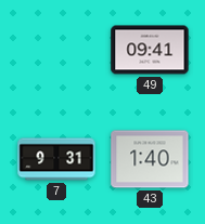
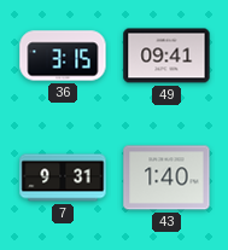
36: none -> 3:15 (63, 56)
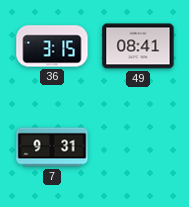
49: 09:41 -> 08:41 (138, 46)
43: 1:40 -> none (166, 178)
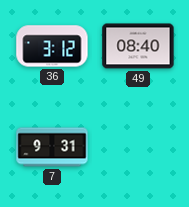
36: 3:15 -> 3:12 (52, 46)
49: 08:41 -> 08:40 (138, 46)
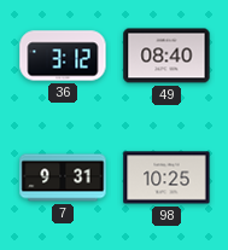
98: none -> 10:25 (166, 178)
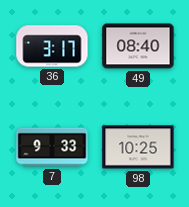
36: 3:12 -> 3:17 (52, 46)
7: 9:31 -> 9:33 (52, 147)
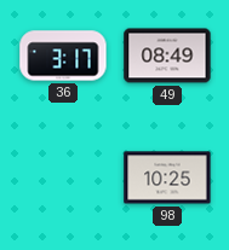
49: 08:40 -> 08:49 (167, 56)
7: 9:33 -> none (52, 147)
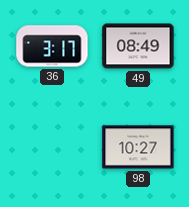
98: 10:25 -> 10:27 (138, 147)
